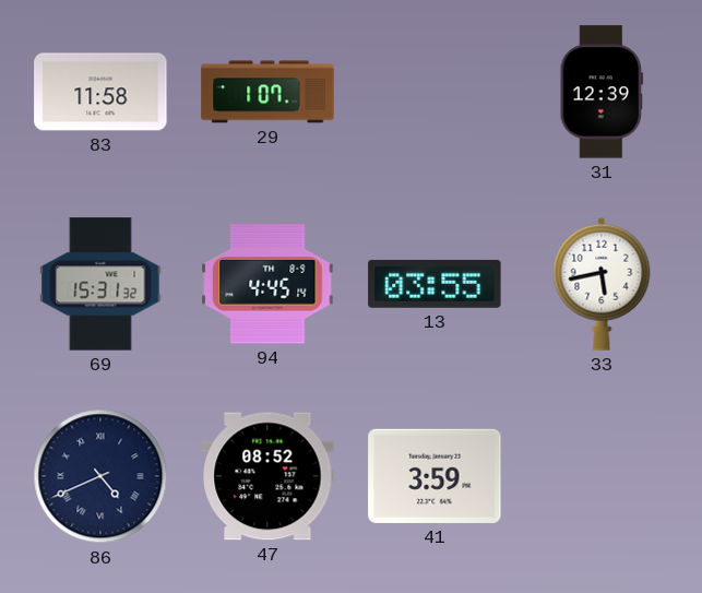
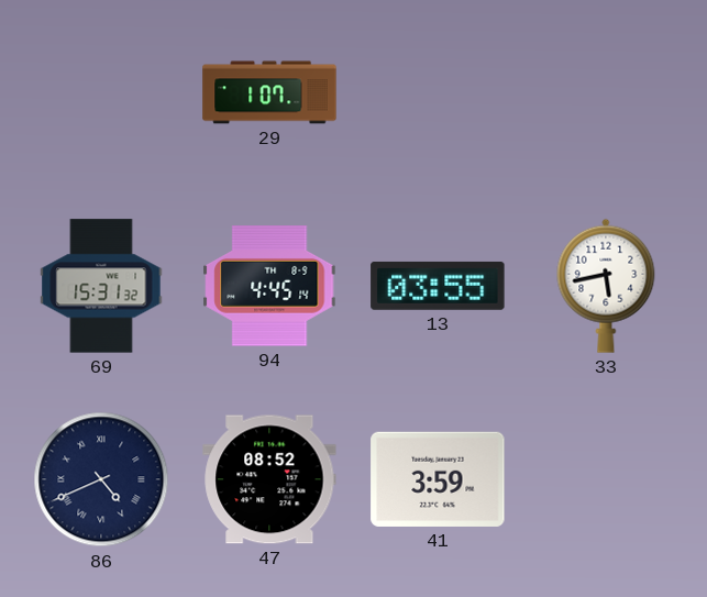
83: 11:58 -> none (100, 92)
31: 12:39 -> none (602, 92)
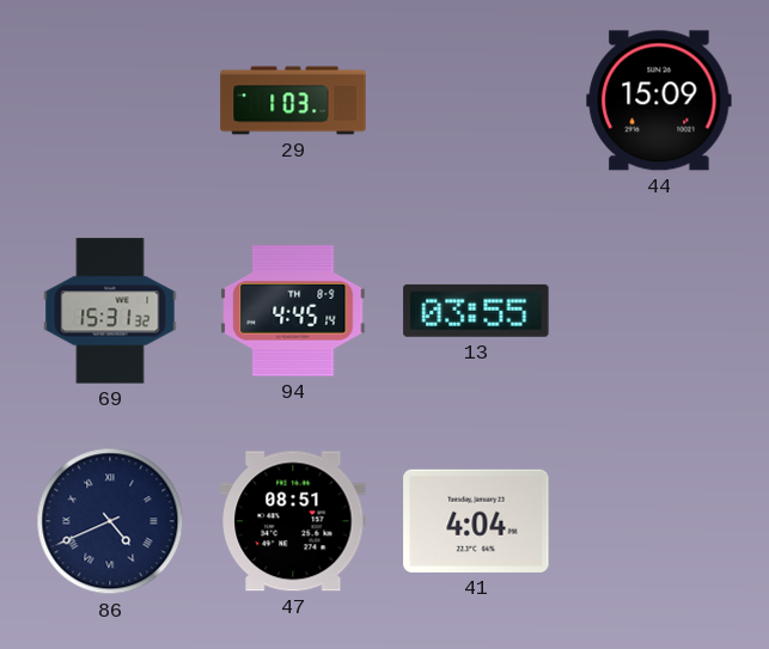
29: 1:07 -> 1:03 (293, 100)
44: none -> 15:09 (659, 100)
33: 5:43 -> none (606, 286)
47: 08:52 -> 08:51 (293, 521)
41: 3:59 -> 4:04 (476, 521)
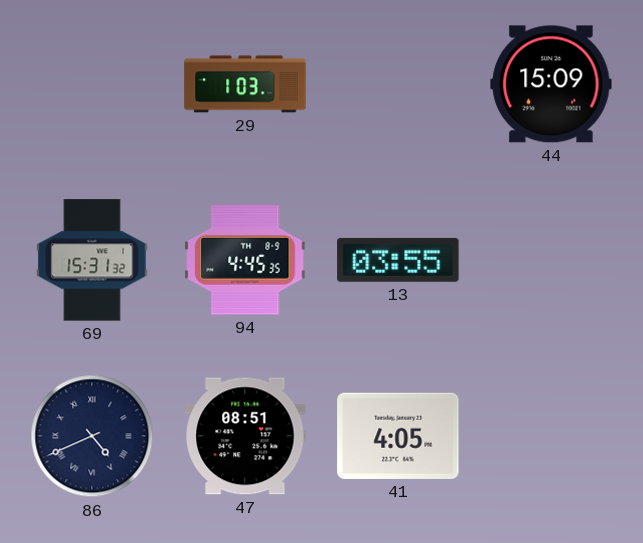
94: 4:45:14 -> 4:45:35 (245, 260)
41: 4:04 -> 4:05 (398, 436)
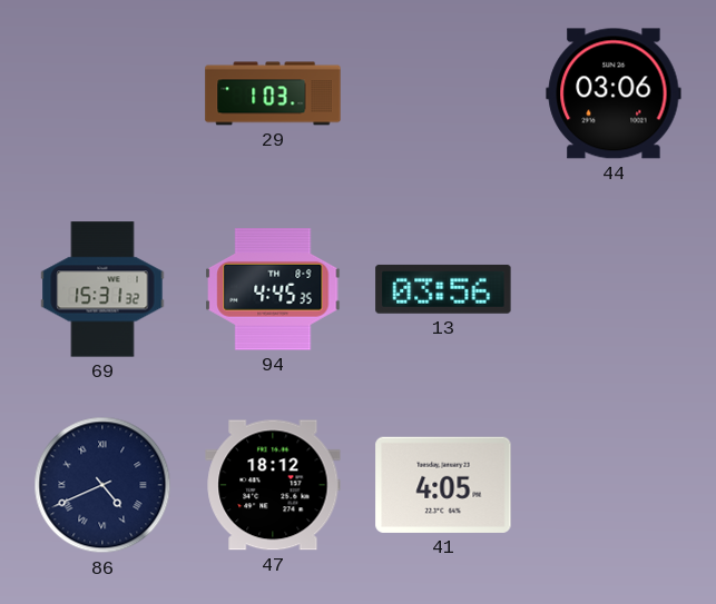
44: 15:09 -> 03:06 (614, 93)
13: 03:55 -> 03:56 (443, 289)
47: 08:51 -> 18:12 (273, 485)
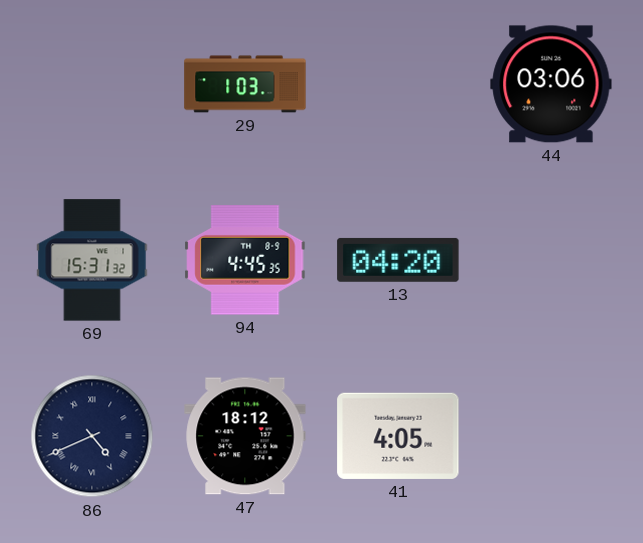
13: 03:56 -> 04:20 (398, 260)
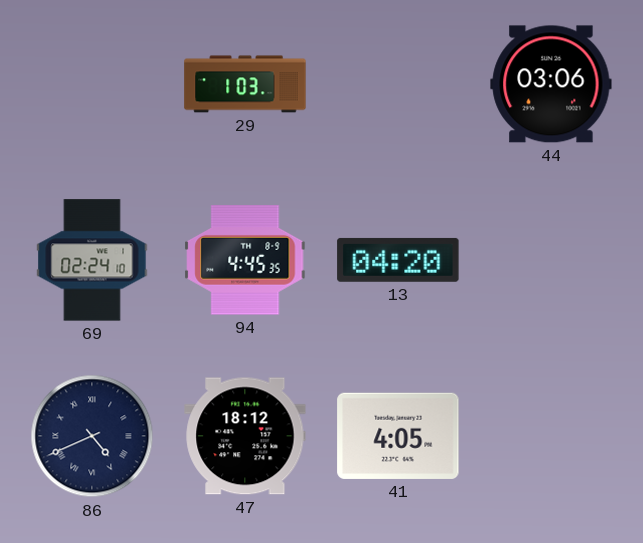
69: 15:31 -> 02:24 (92, 260)
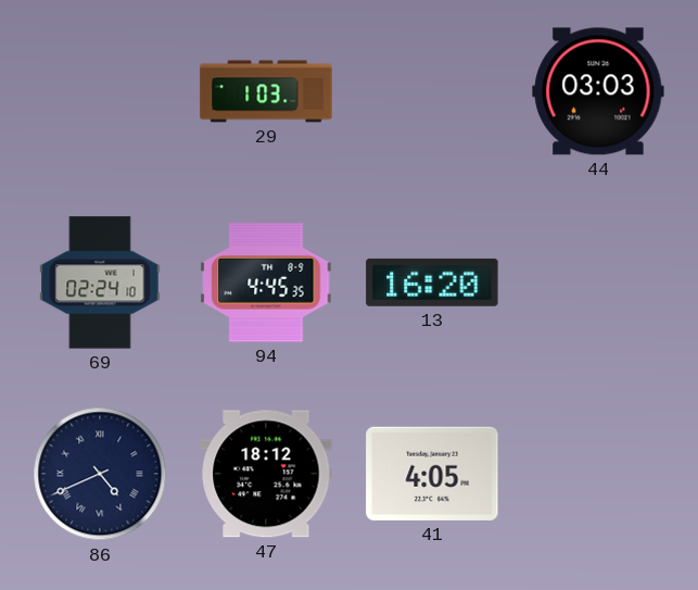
44: 03:06 -> 03:03 (598, 91)
13: 04:20 -> 16:20 (432, 283)
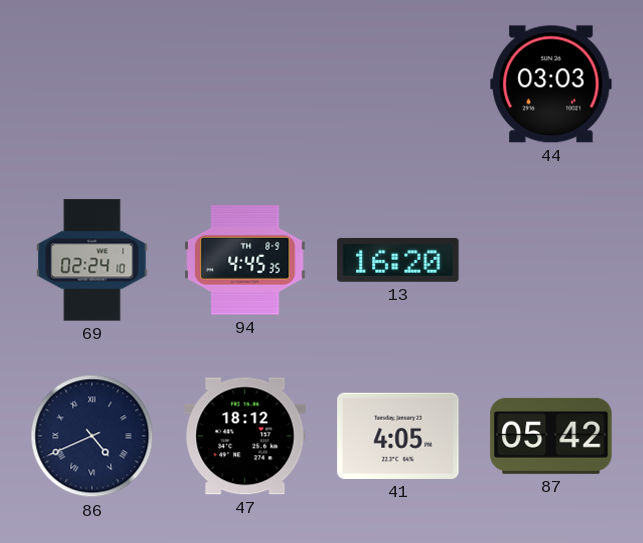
29: 1:03 -> none (266, 91)
87: none -> 05:42 (551, 436)
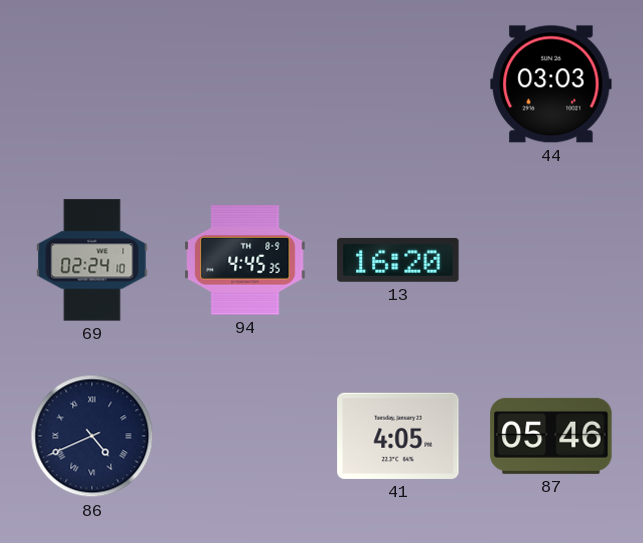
47: 18:12 -> none (245, 436)
87: 05:42 -> 05:46 (551, 436)
